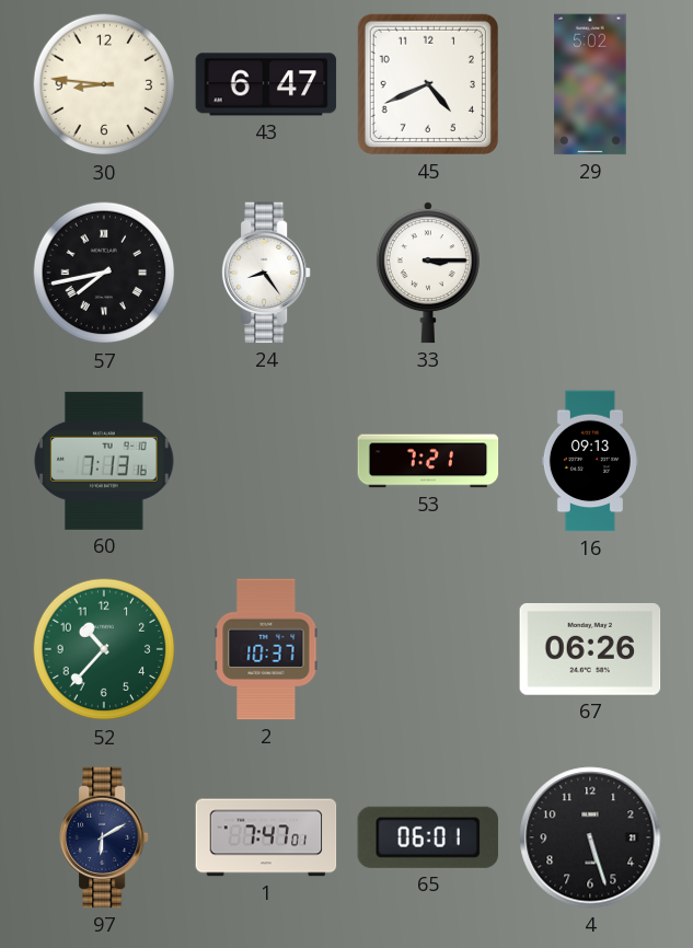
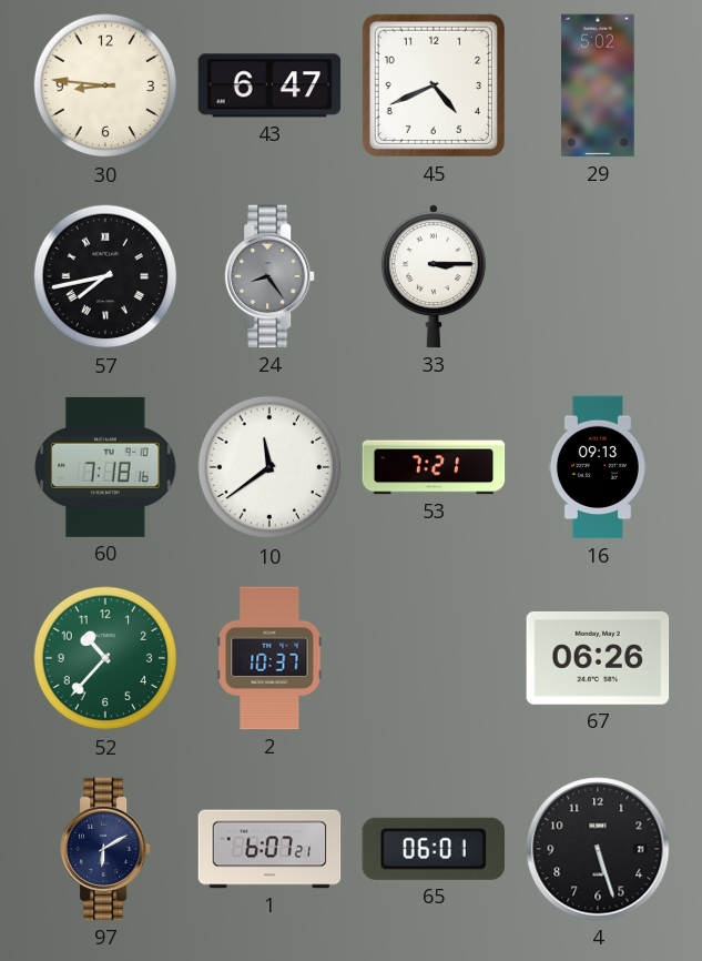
24 dial: white -> grey (271, 276)
60: 7:13 -> 7:18 (105, 467)
10: none -> 11:39 (269, 467)
1: 7:47 -> 6:07 (269, 849)
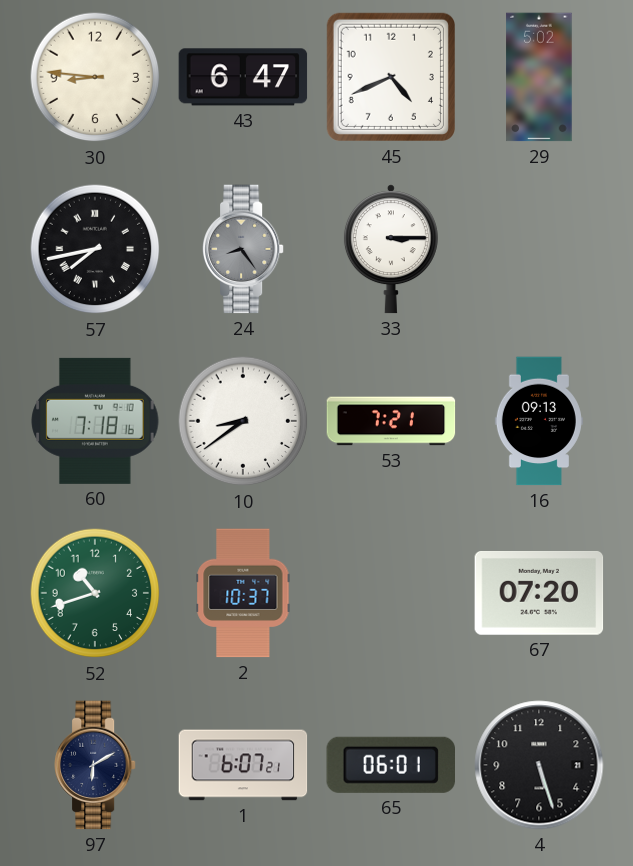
10: 11:39 -> 8:39 (243, 421)
52: 10:37 -> 10:42 (95, 593)
67: 06:26 -> 07:20 (539, 593)
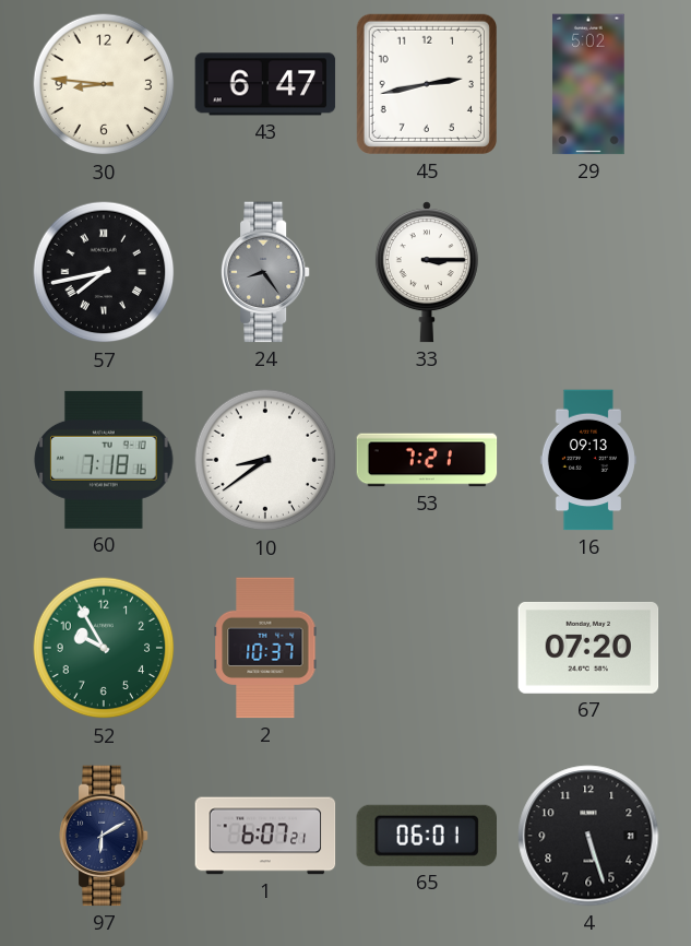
45: 4:41 -> 2:43 (427, 84)
52: 10:42 -> 9:55 (104, 648)
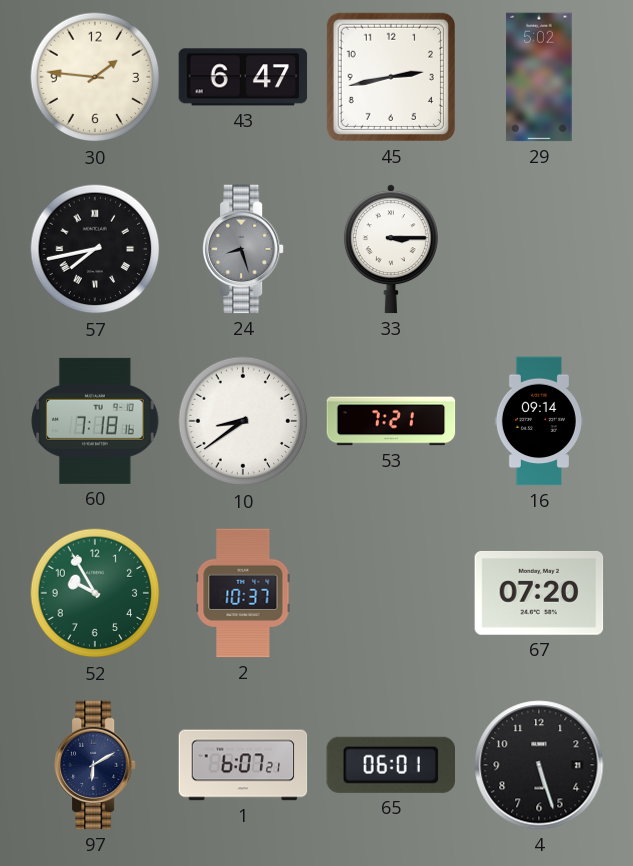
30: 8:46 -> 1:46 (95, 77)
24: 8:24 -> 8:27 (244, 249)
16: 09:13 -> 09:14 (539, 421)
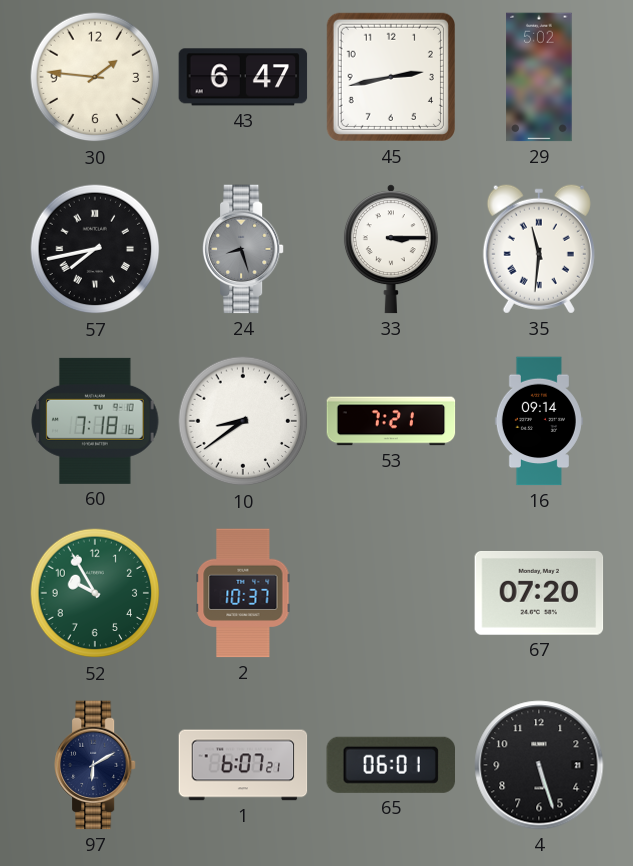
35: none -> 11:31 (539, 249)
